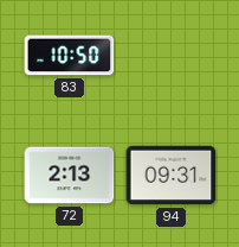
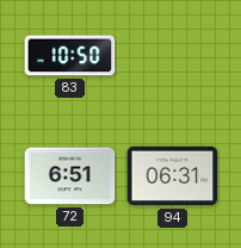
72: 2:13 -> 6:51 (70, 176)
94: 09:31 -> 06:31 (173, 176)
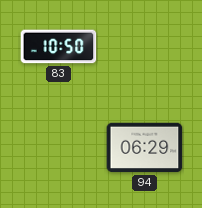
72: 6:51 -> none (70, 176)
94: 06:31 -> 06:29 (145, 148)
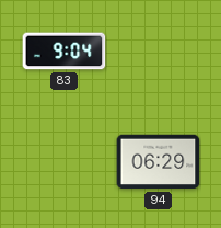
83: 10:50 -> 9:04 (65, 52)
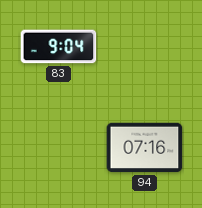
94: 06:29 -> 07:16 (145, 148)
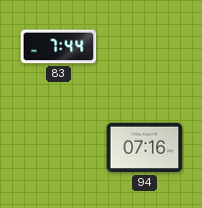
83: 9:04 -> 7:44 (59, 47)
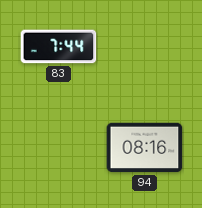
94: 07:16 -> 08:16 (145, 148)
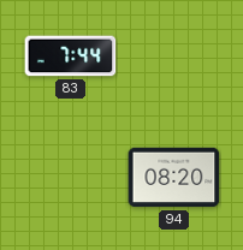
94: 08:16 -> 08:20 (174, 178)
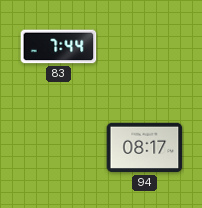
94: 08:20 -> 08:17 (145, 148)
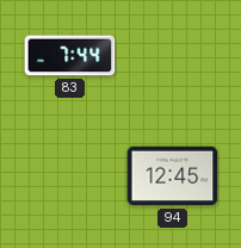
94: 08:17 -> 12:45 (173, 176)
